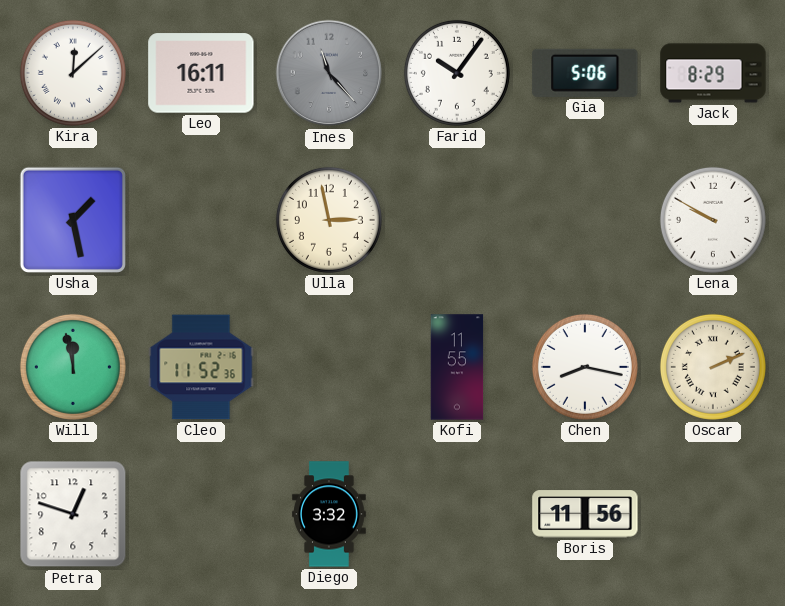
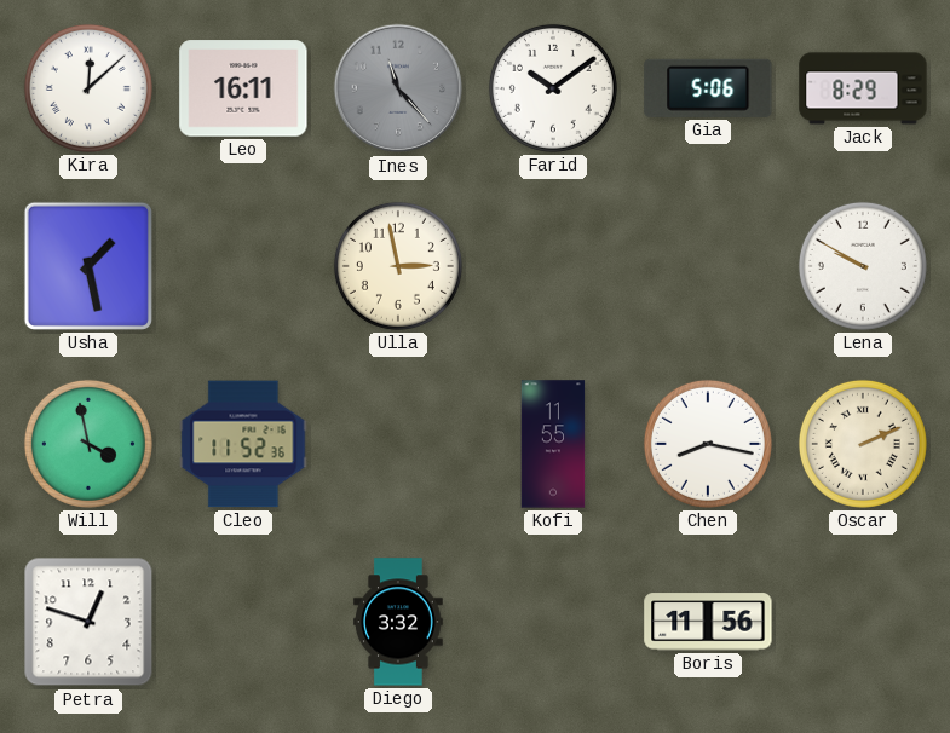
Farid: 10:06 -> 10:09 (553, 88)
Will: 11:58 -> 3:58 (88, 444)
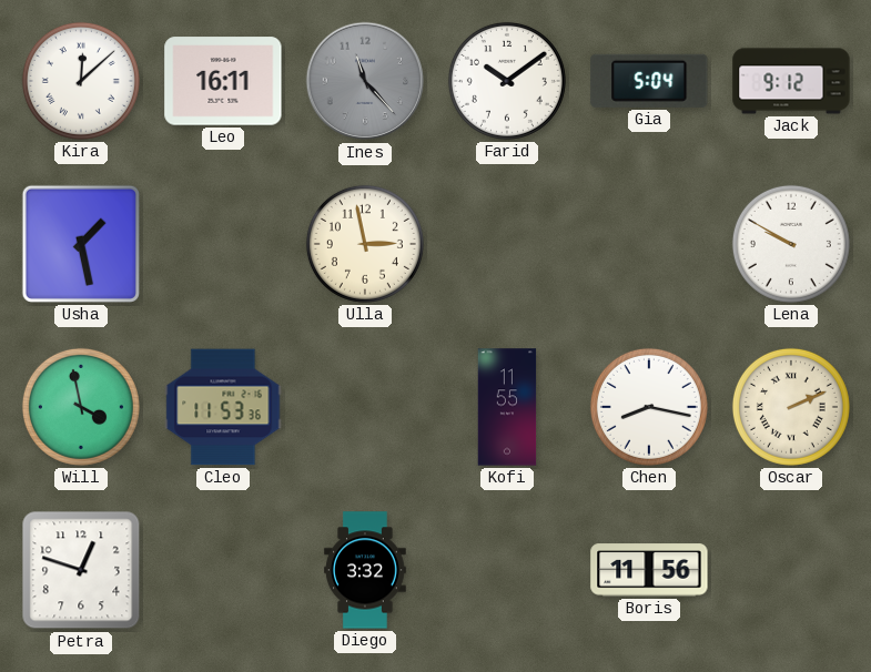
Gia: 5:06 -> 5:04 (649, 81)
Jack: 8:29 -> 9:12 (791, 81)
Cleo: 11:52 -> 11:53 (223, 407)
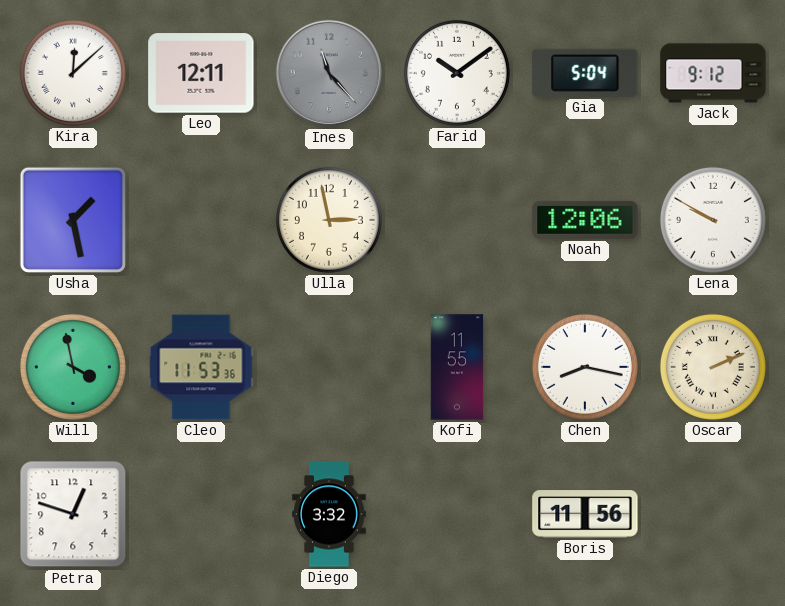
Leo: 16:11 -> 12:11 (201, 73)
Noah: none -> 12:06 (585, 220)
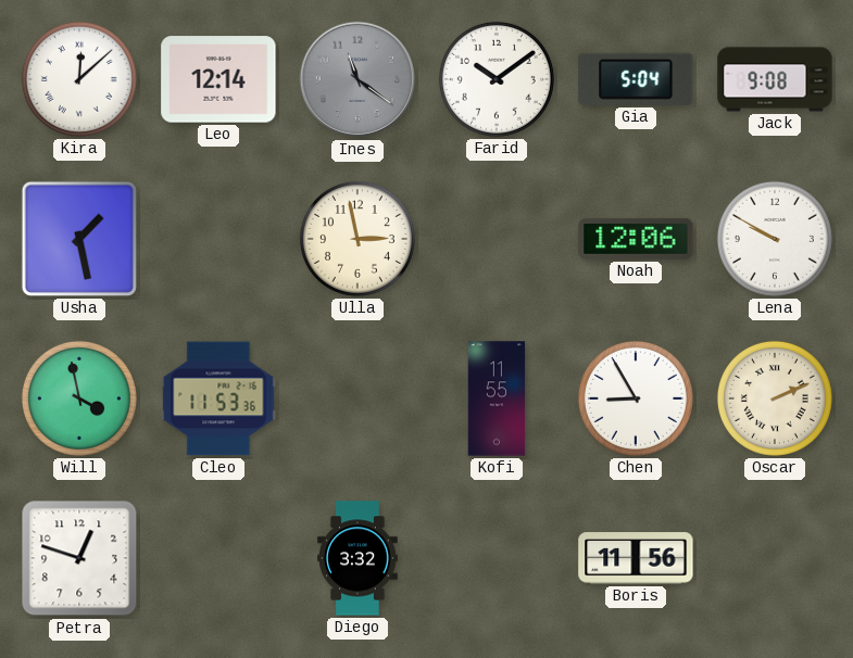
Leo: 12:11 -> 12:14 (218, 79)
Ines: 11:23 -> 11:21 (357, 79)
Jack: 9:12 -> 9:08 (775, 79)
Chen: 8:17 -> 8:55 (636, 398)
